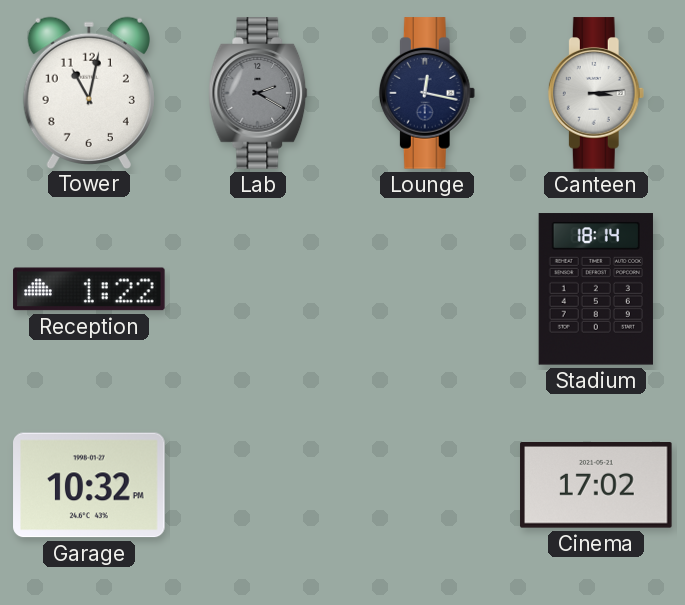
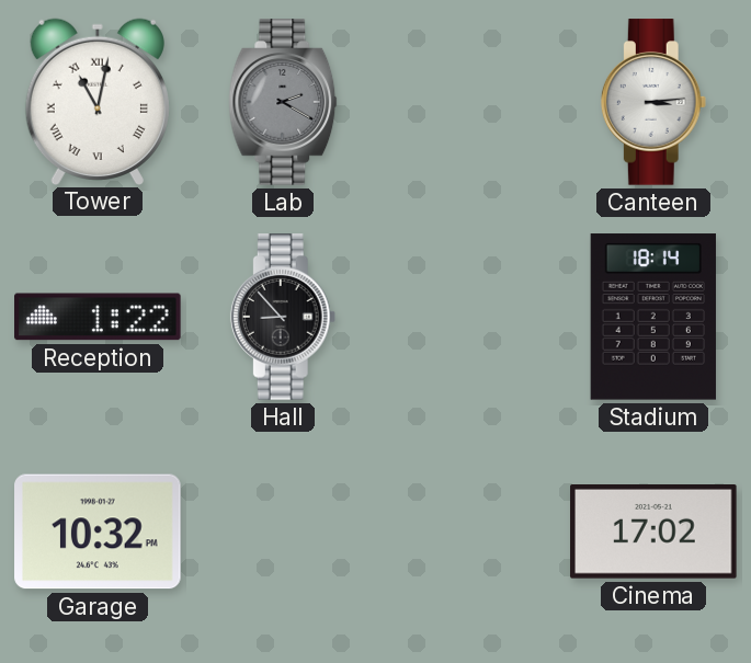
Tower numerals: Arabic -> Roman (98, 101)
Lounge: 12:17 -> none (427, 93)
Hall: none -> 8:53 (283, 317)
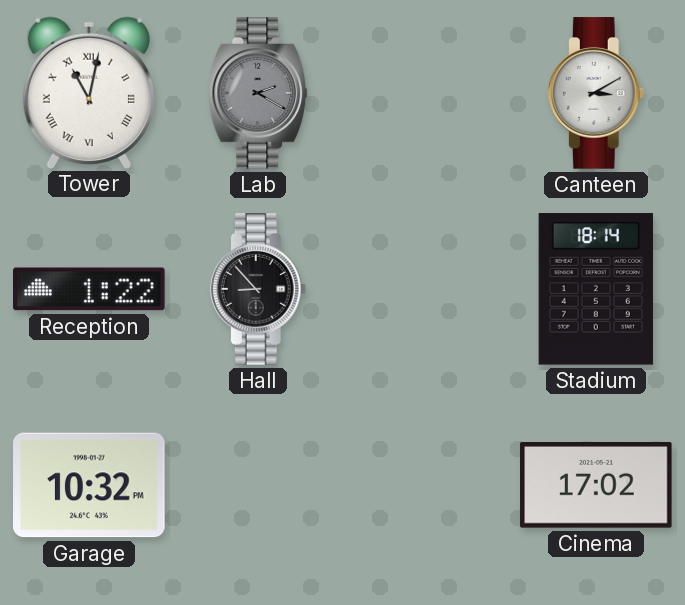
Canteen: 3:14 -> 3:10 (596, 93)
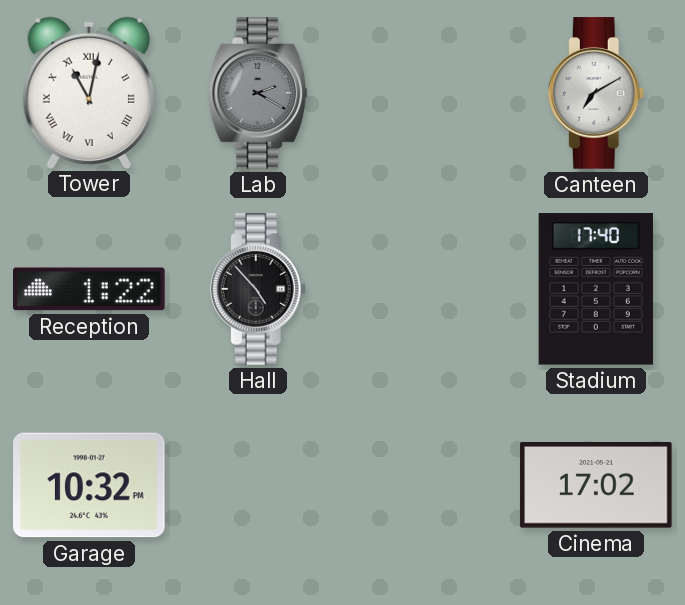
Canteen: 3:10 -> 7:10 (596, 93)
Hall: 8:53 -> 4:53 (258, 289)
Stadium: 18:14 -> 17:40 (596, 289)
